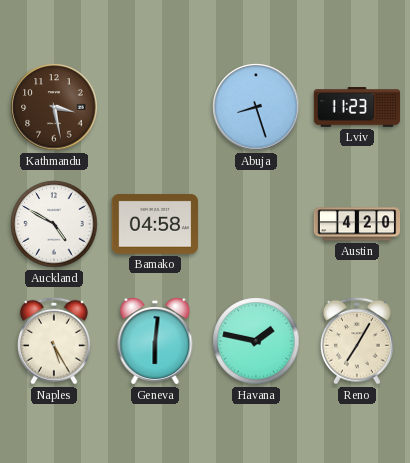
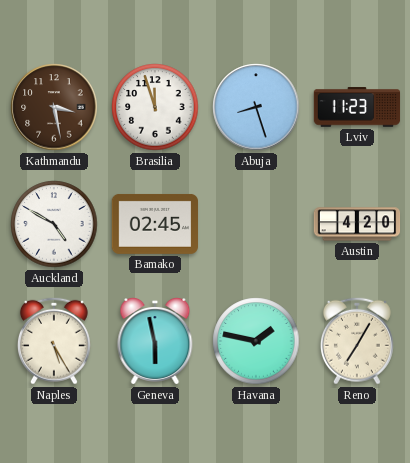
Brasilia: none -> 11:57 (155, 107)
Bamako: 04:58 -> 02:45 (154, 224)
Geneva: 6:01 -> 5:58 (155, 342)
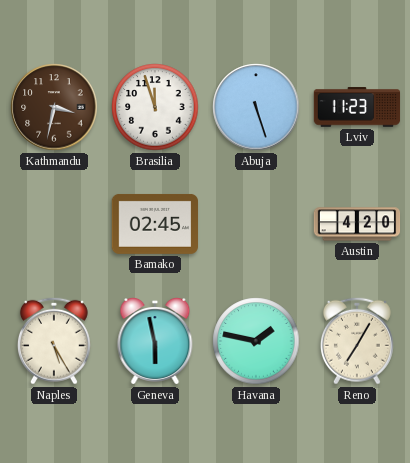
Kathmandu: 3:28 -> 3:32 (54, 107)
Abuja: 8:27 -> 5:27 (256, 107)
Auckland: 4:50 -> none (54, 224)
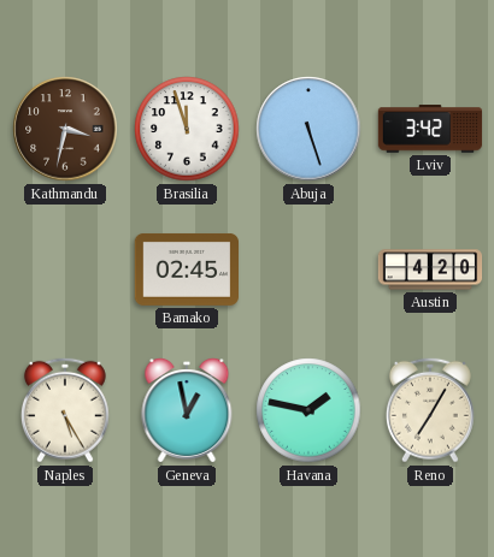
Lviv: 11:23 -> 3:42 (430, 129)
Geneva: 5:58 -> 12:58 (187, 411)
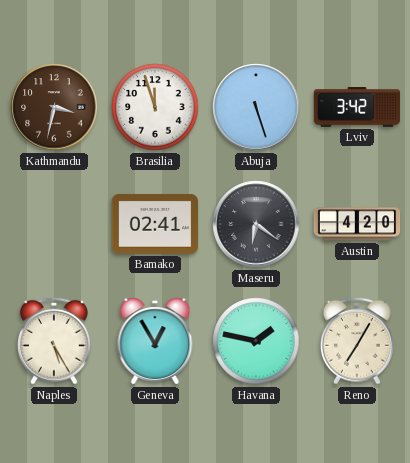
Bamako: 02:45 -> 02:41 (154, 224)
Maseru: none -> 6:21 (256, 224)
Geneva: 12:58 -> 12:55 (155, 342)
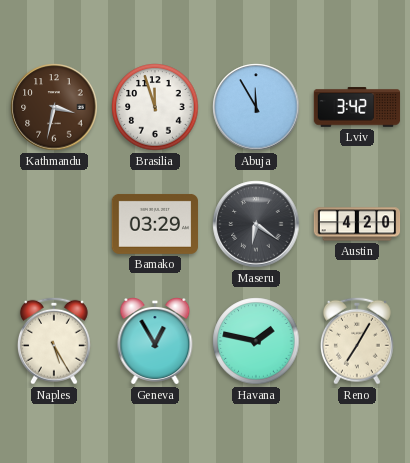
Abuja: 5:27 -> 11:55 (256, 107)
Bamako: 02:41 -> 03:29 (154, 224)
